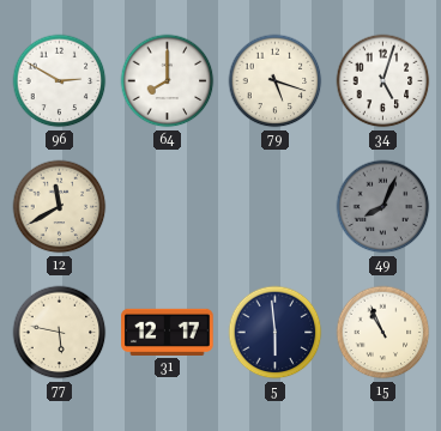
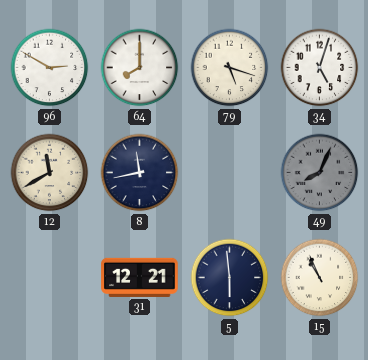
8: none -> 11:43 (140, 173)
77: 5:47 -> none (60, 333)
31: 12:17 -> 12:21 (140, 277)
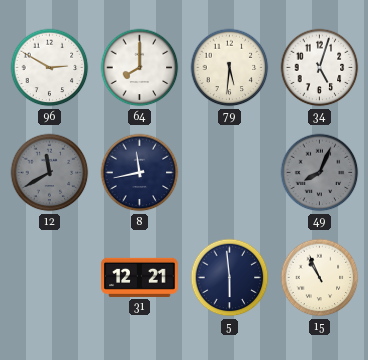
79: 5:18 -> 5:31 (230, 68)
12 dial: cream -> grey (50, 173)
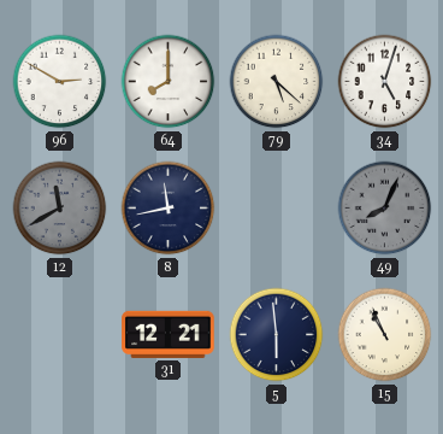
79: 5:31 -> 5:22 (277, 82)
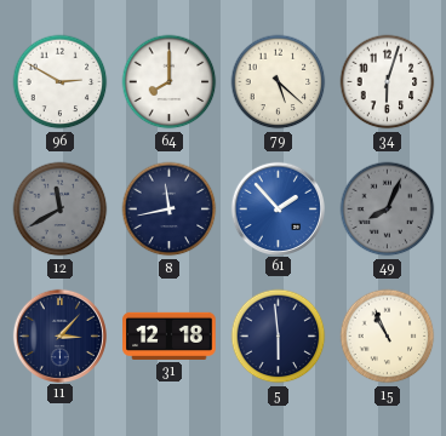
34: 5:03 -> 6:03 (388, 82)
61: none -> 1:53 (278, 208)
11: none -> 3:07 (59, 335)
31: 12:21 -> 12:18 (170, 335)
